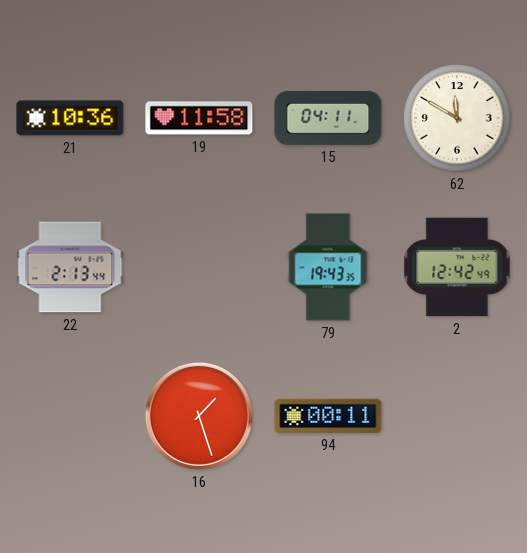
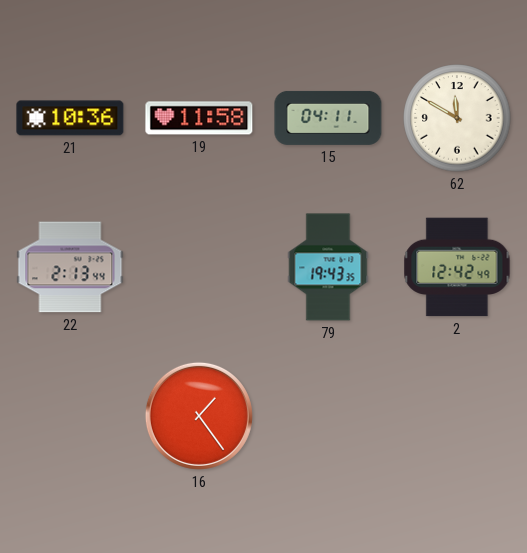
16: 1:27 -> 1:24 (199, 416)
94: 00:11 -> none (328, 416)
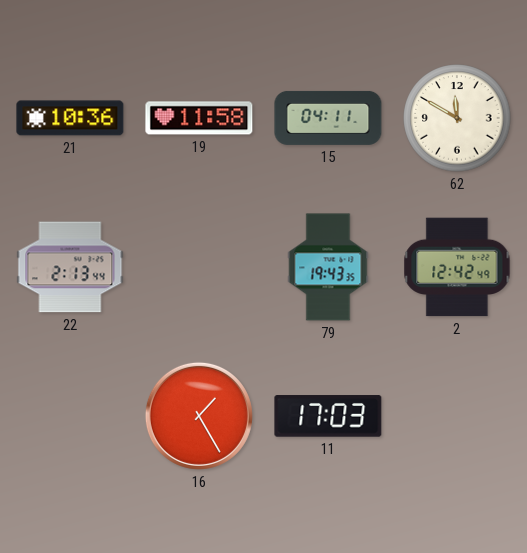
16: 1:24 -> 1:25 (199, 416)
11: none -> 17:03 (328, 416)
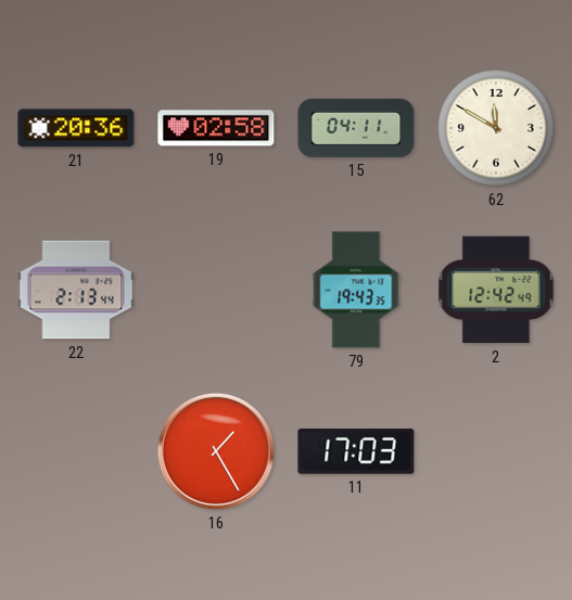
21: 10:36 -> 20:36 (76, 128)
19: 11:58 -> 02:58 (216, 128)
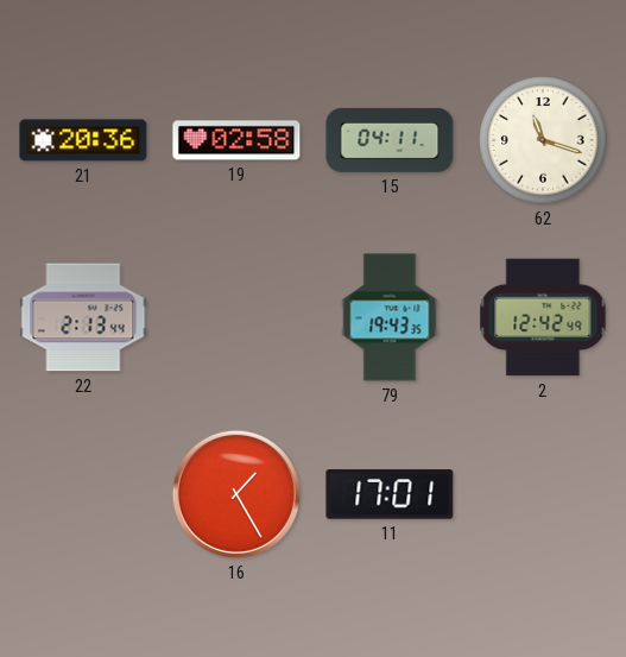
62: 11:50 -> 11:18 (543, 140)
11: 17:03 -> 17:01 (390, 494)
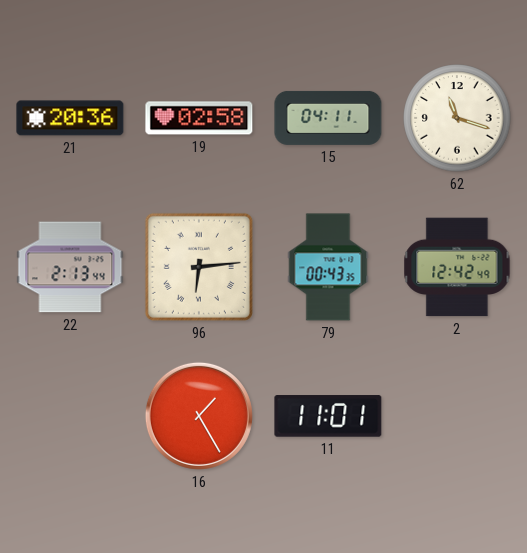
96: none -> 6:14 (199, 267)
79: 19:43 -> 00:43 (328, 267)
11: 17:01 -> 11:01 (328, 416)
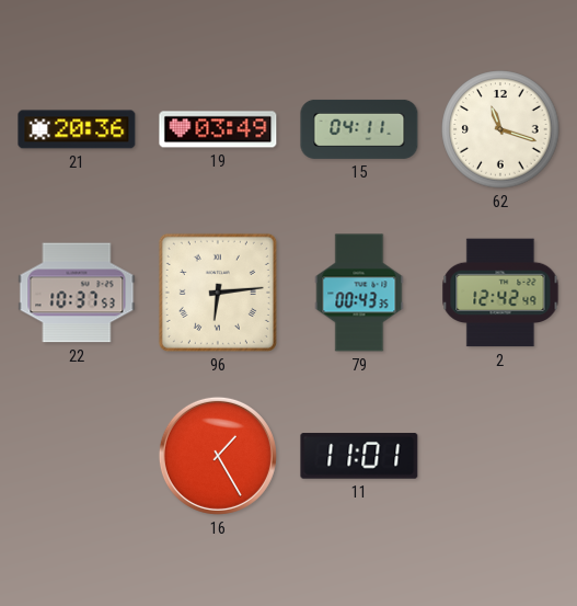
19: 02:58 -> 03:49 (218, 129)
22: 2:13 -> 10:37 (77, 293)
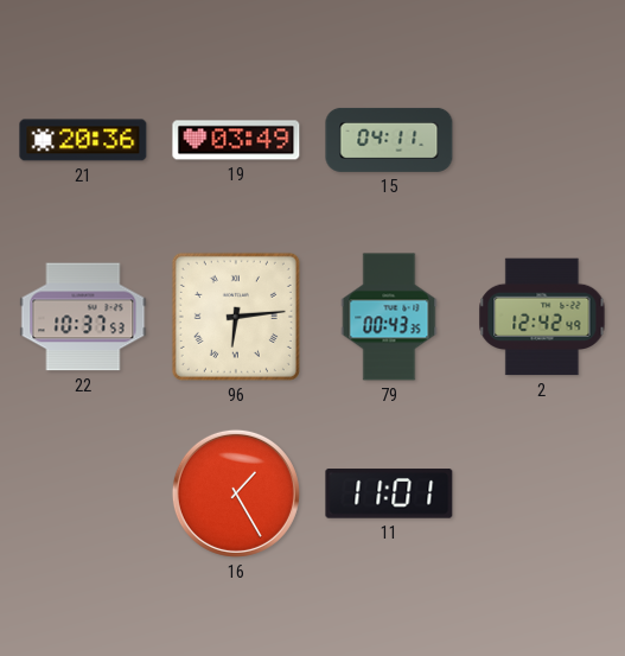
62: 11:18 -> none (500, 129)
